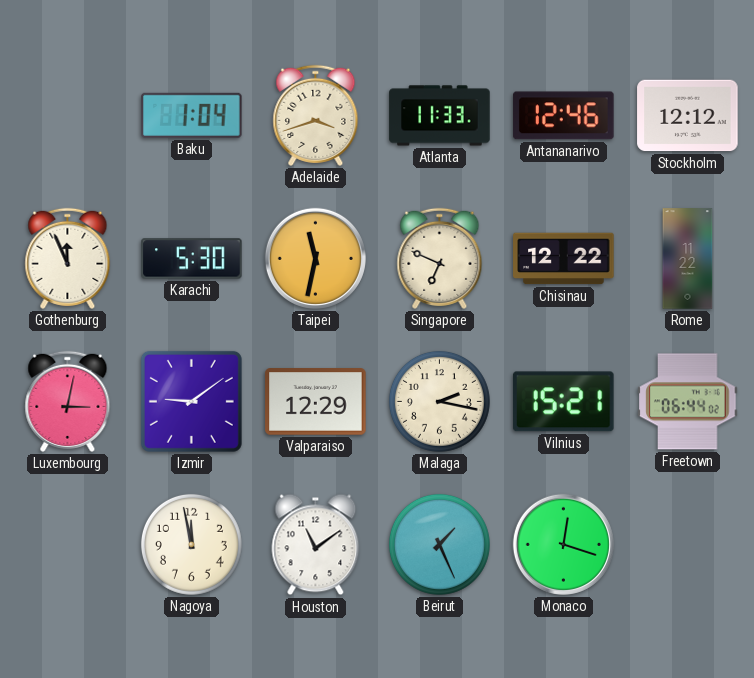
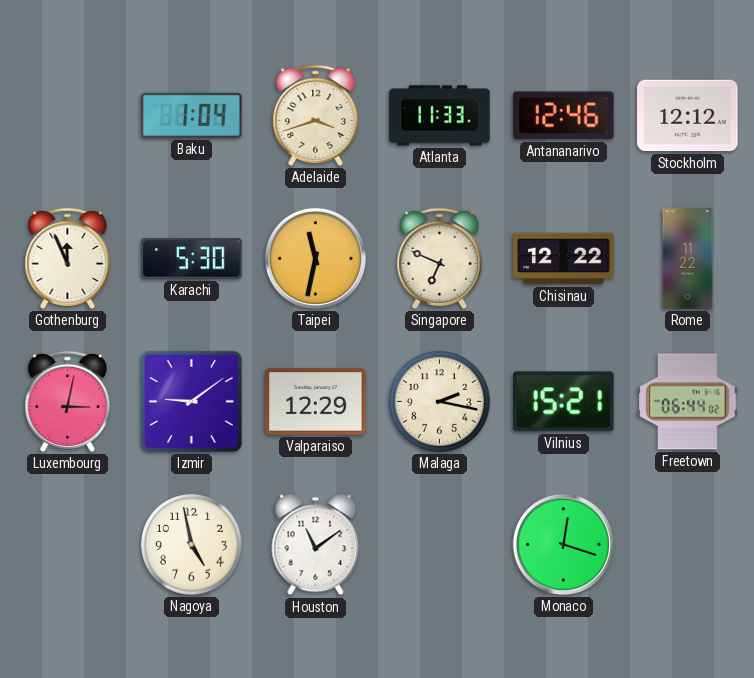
Nagoya: 11:58 -> 4:58 (191, 544)
Beirut: 1:26 -> none (439, 544)
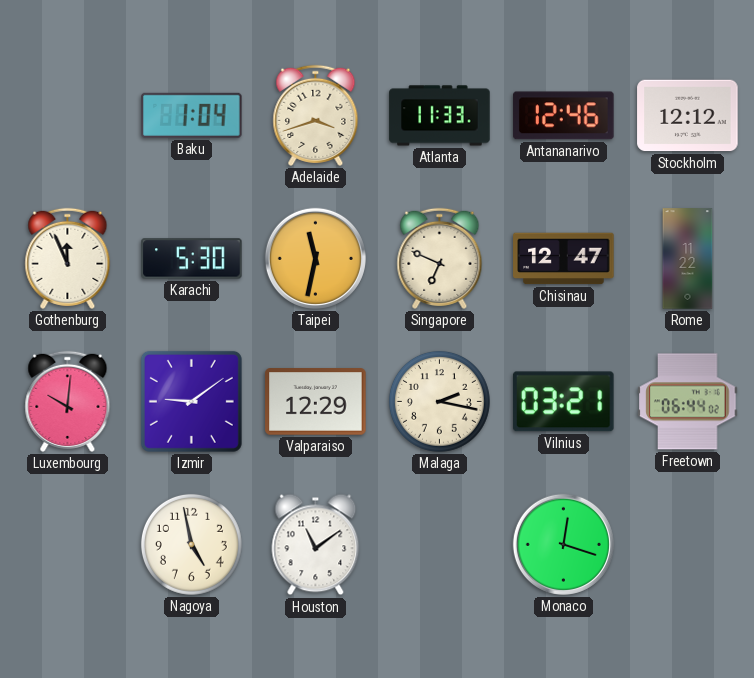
Chisinau: 12:22 -> 12:47 (564, 259)
Luxembourg: 3:02 -> 10:01 (68, 401)
Vilnius: 15:21 -> 03:21 (564, 402)
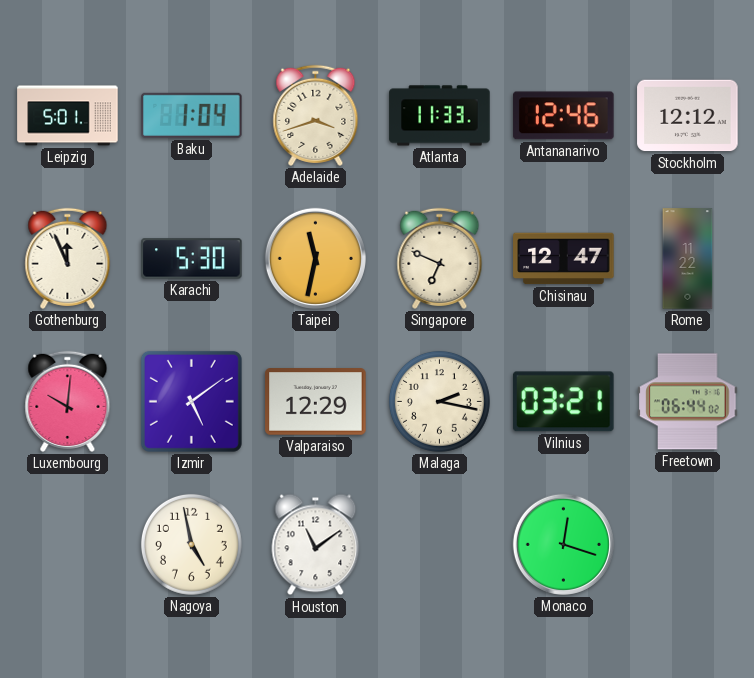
Leipzig: none -> 5:01 (68, 116)
Izmir: 9:09 -> 5:09 (191, 401)
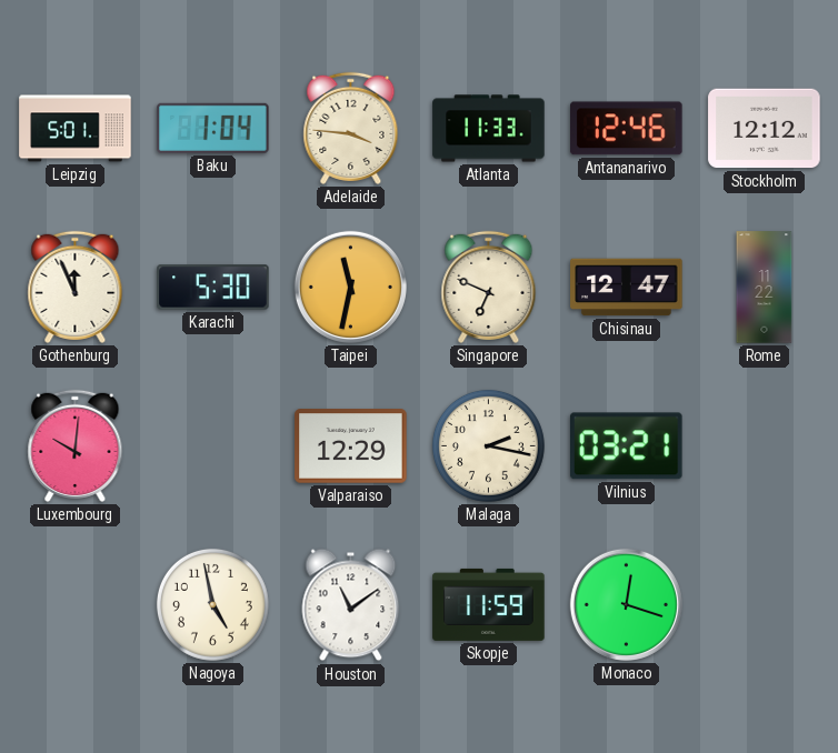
Adelaide: 3:42 -> 3:46 (351, 128)
Izmir: 5:09 -> none (191, 401)
Freetown: 06:44 -> none (688, 402)
Skopje: none -> 11:59 (489, 604)
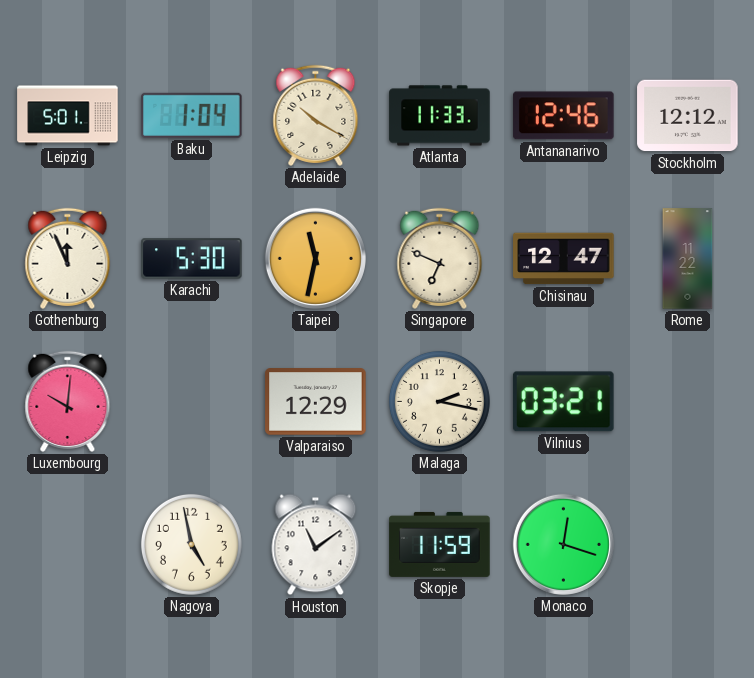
Adelaide: 3:46 -> 10:20 (316, 115)
